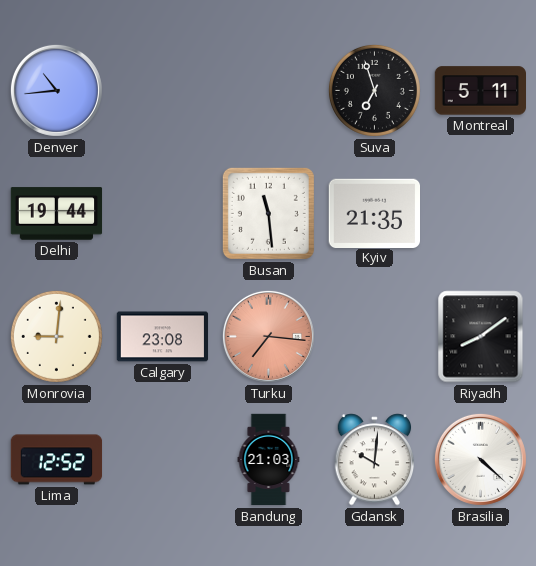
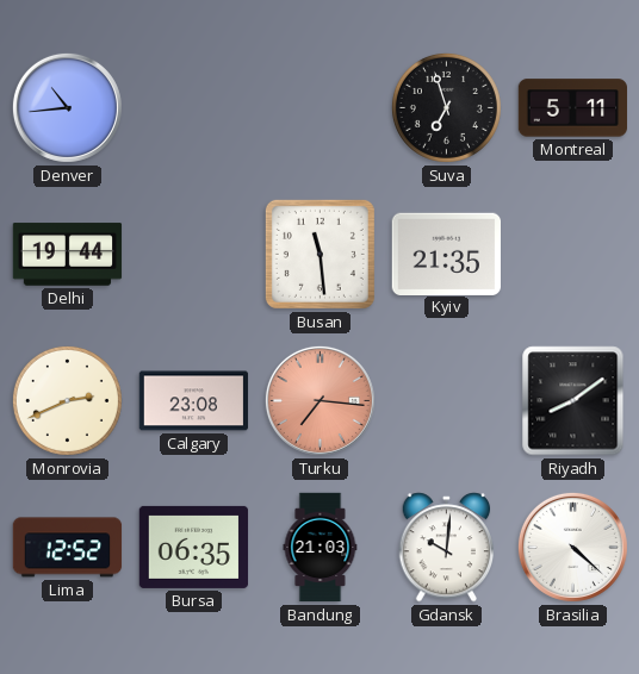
Monrovia: 9:01 -> 2:41 (67, 400)
Bursa: none -> 06:35 (194, 547)
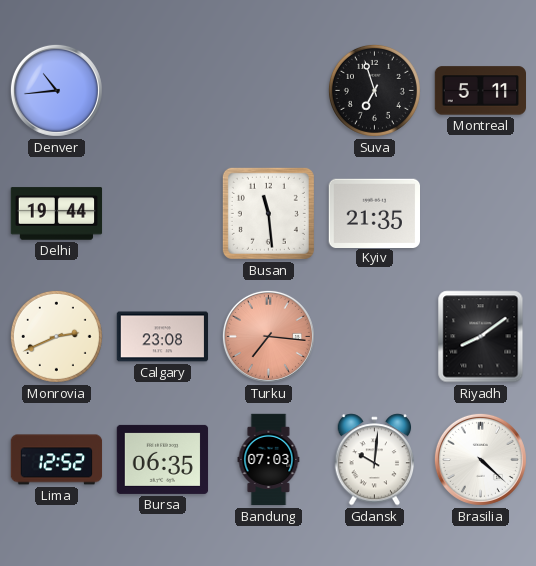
Bandung: 21:03 -> 07:03 (269, 460)
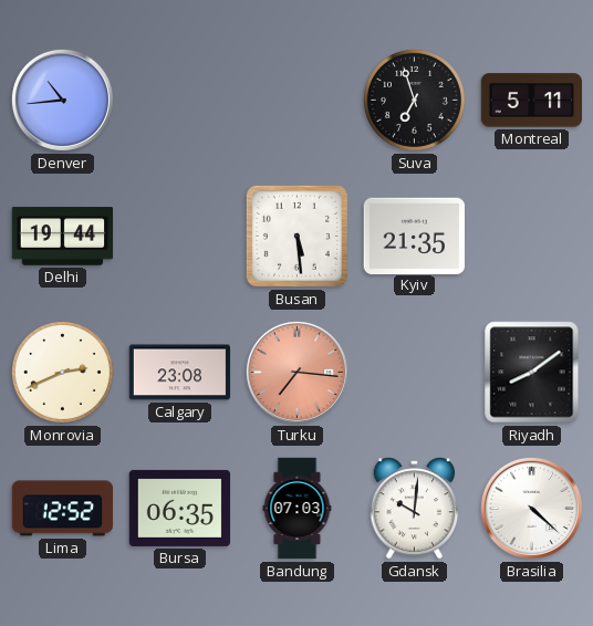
Busan: 11:29 -> 5:29 (296, 236)
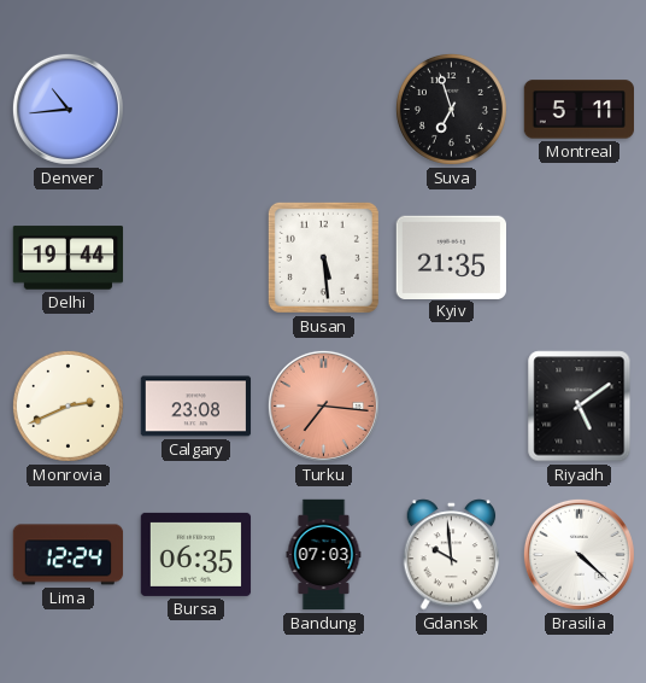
Riyadh: 8:09 -> 5:09 (580, 407)
Lima: 12:52 -> 12:24 (69, 555)
Gdansk: 10:01 -> 9:59 (452, 555)
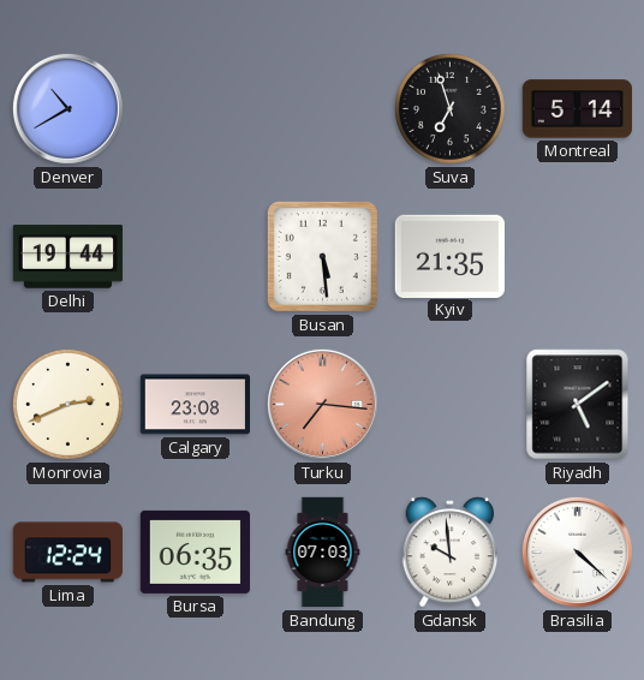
Denver: 10:44 -> 10:40 (67, 108)
Montreal: 5:11 -> 5:14 (578, 109)
